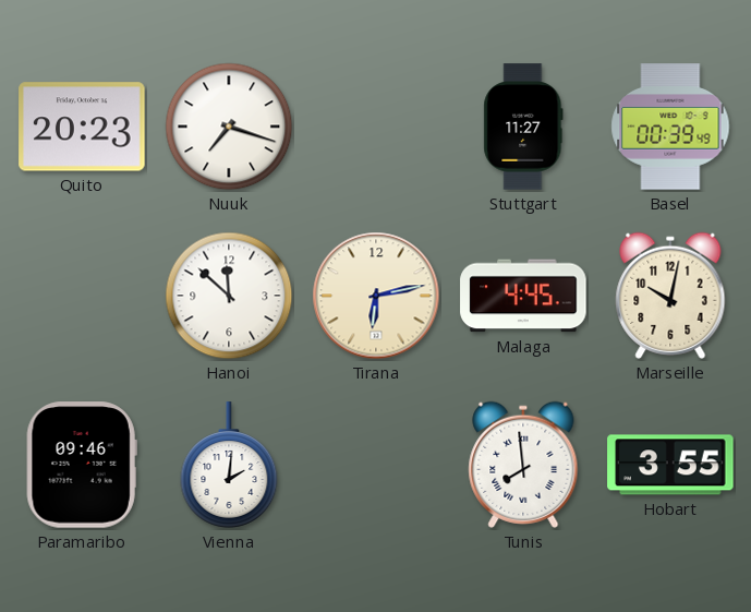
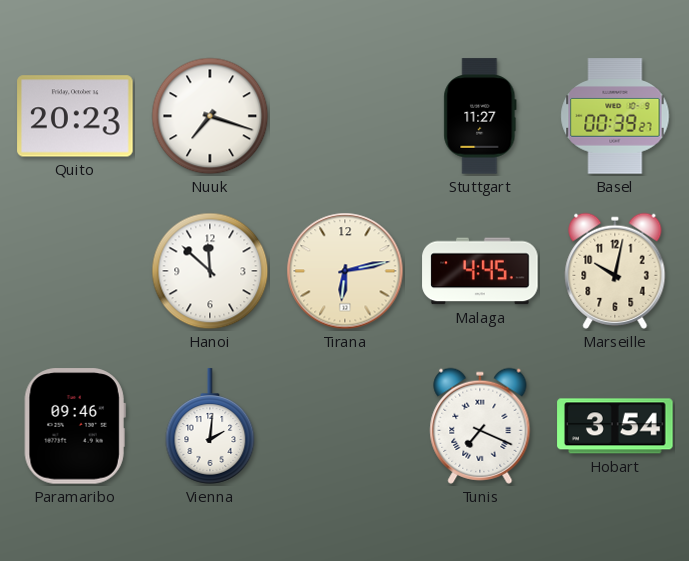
Basel: 00:39:49 -> 00:39:27 (615, 116)
Tunis: 7:59 -> 7:19 (480, 426)
Hobart: 3:55 -> 3:54 (615, 426)
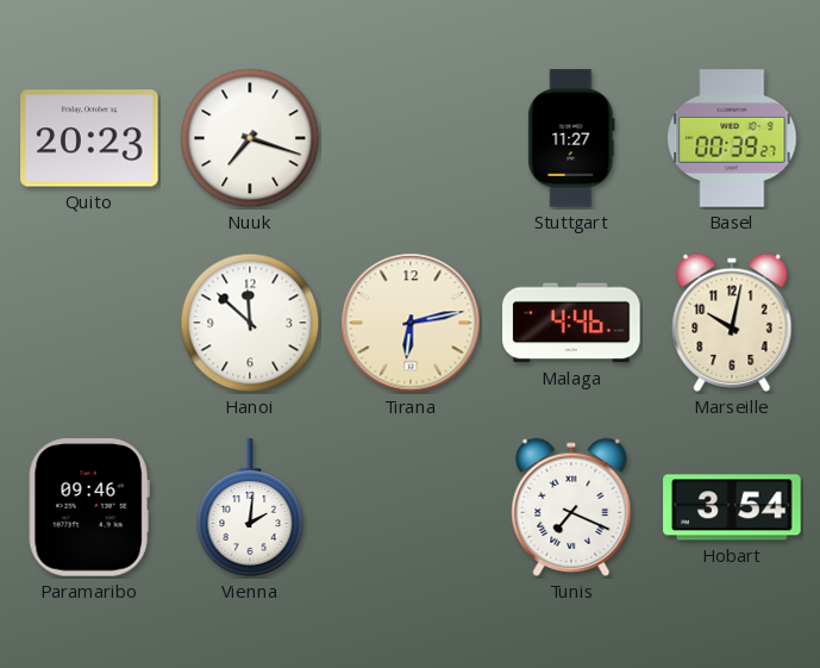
Malaga: 4:45 -> 4:46 (571, 323)
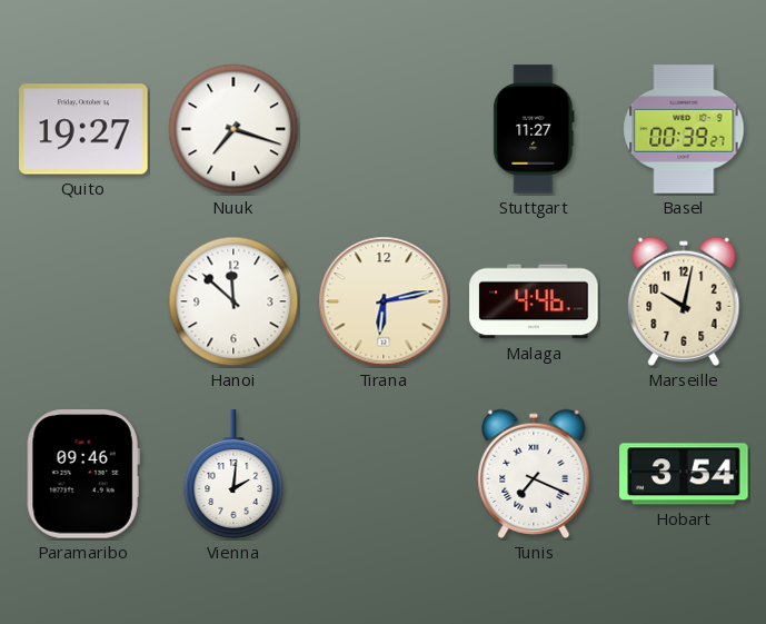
Quito: 20:23 -> 19:27 (83, 129)
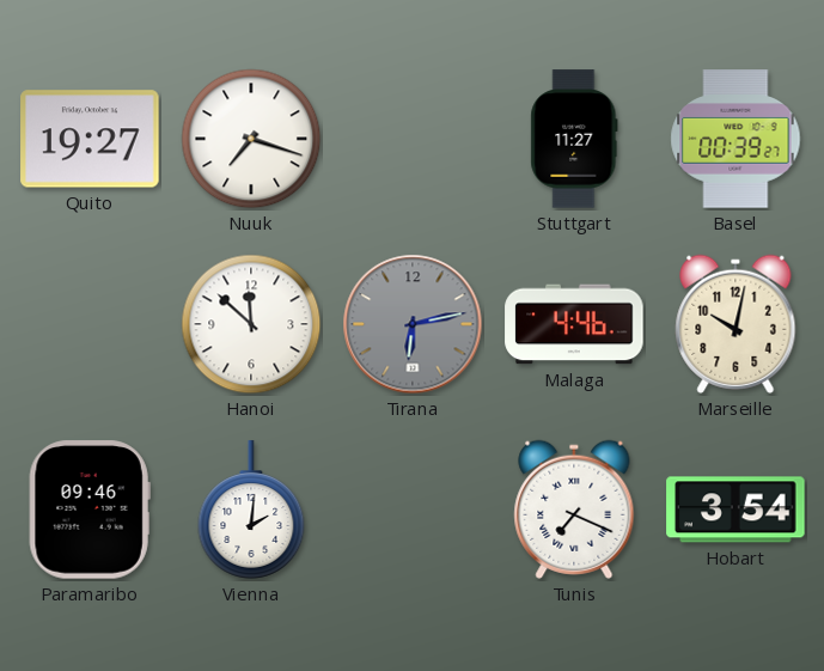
Tirana dial: cream -> grey (413, 324)
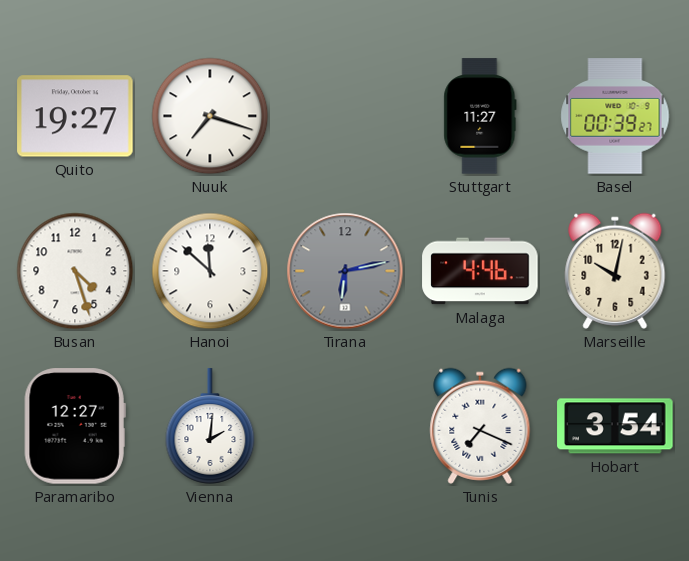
Busan: none -> 4:27 (75, 271)
Paramaribo: 09:46 -> 12:27 (75, 426)
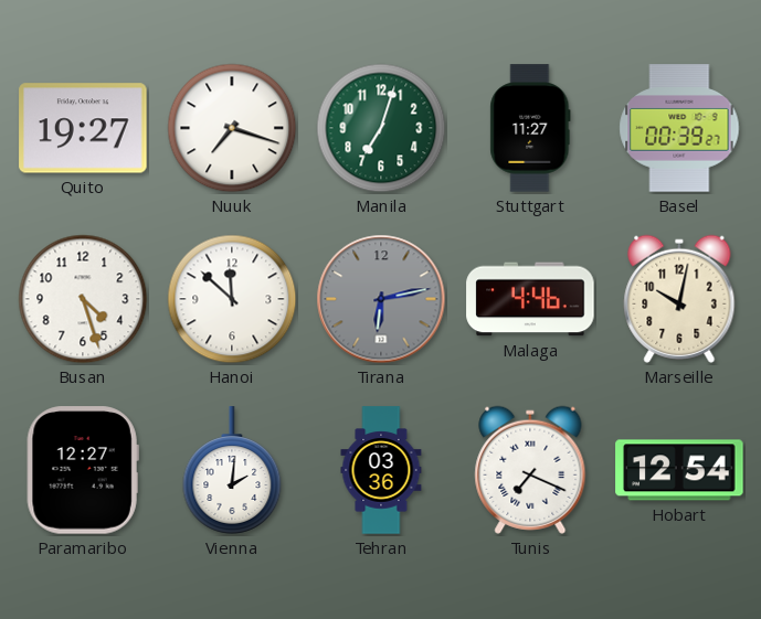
Manila: none -> 7:03 (381, 128)
Tehran: none -> 03:36 (381, 470)
Hobart: 3:54 -> 12:54 (679, 470)
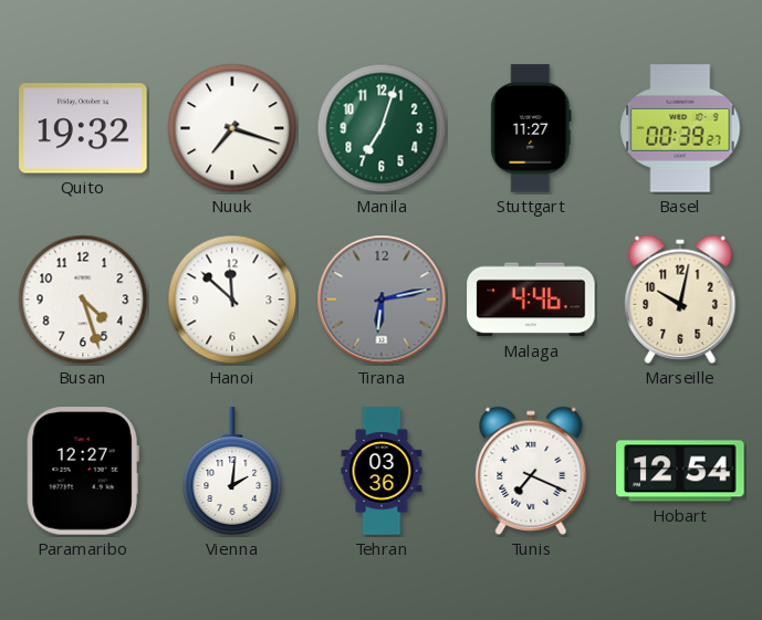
Quito: 19:27 -> 19:32 (83, 128)
